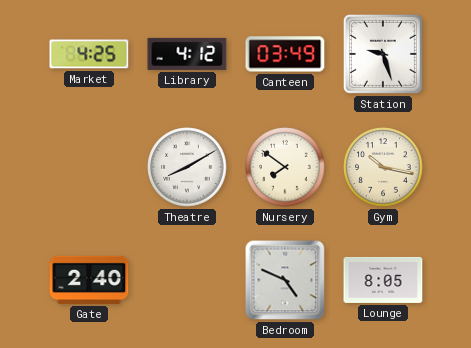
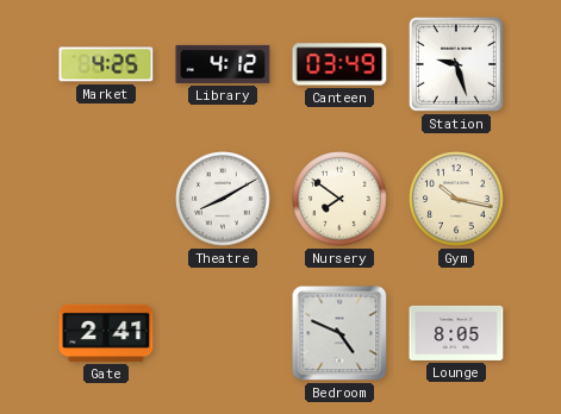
Gate: 2:40 -> 2:41 (106, 333)
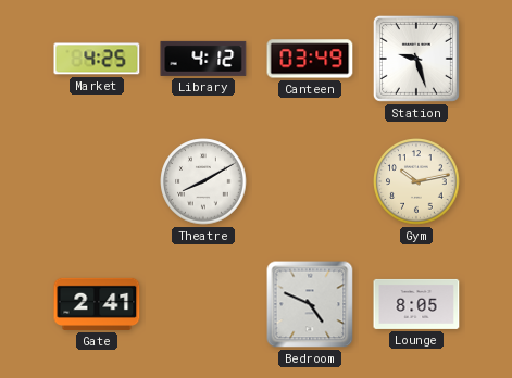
Nursery: 7:51 -> none (339, 199)
Gym: 10:17 -> 10:13 (416, 181)
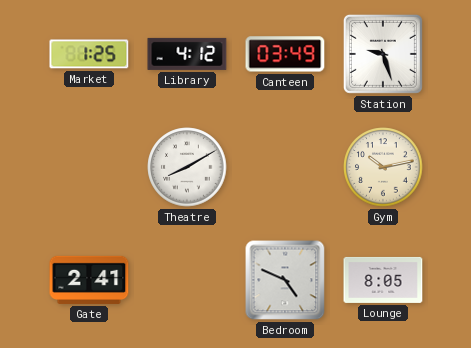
Market: 4:25 -> 1:25 (89, 54)
